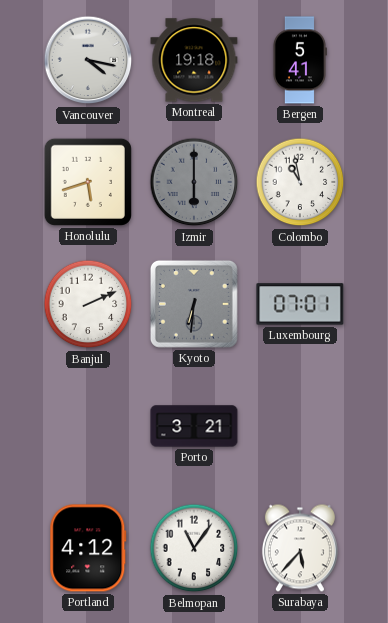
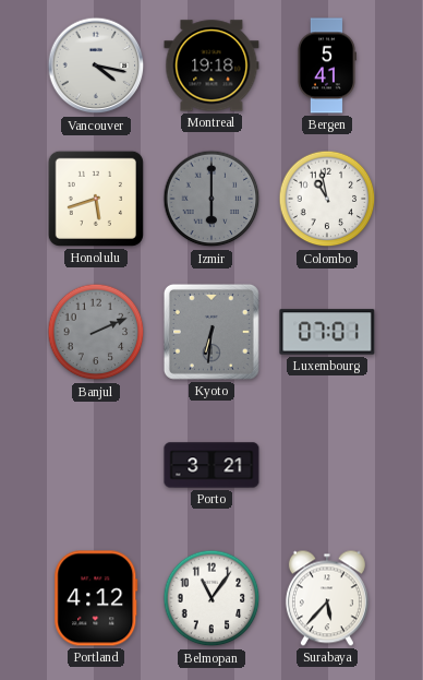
Banjul dial: white -> grey (96, 332)
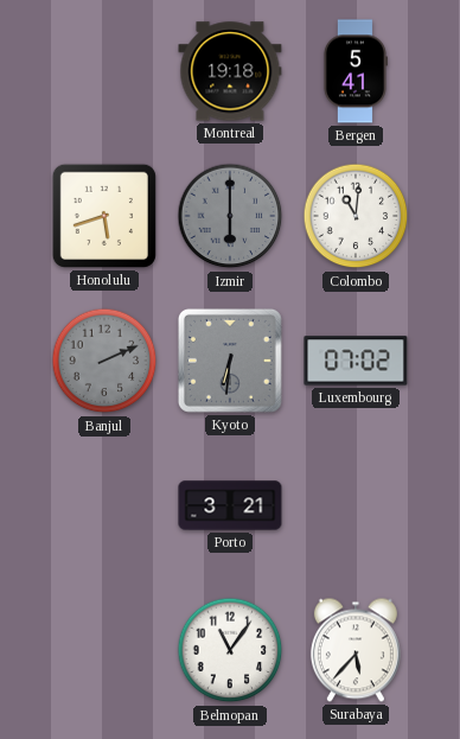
Vancouver: 4:17 -> none (96, 65)
Colombo: 10:58 -> 11:01 (356, 216)
Luxembourg: 07:01 -> 07:02 (356, 361)
Portland: 4:12 -> none (96, 598)
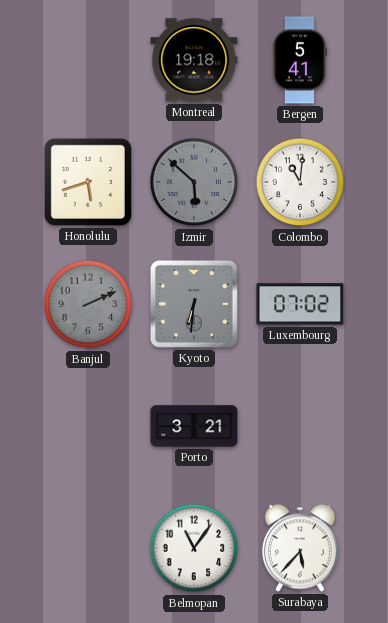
Izmir: 6:00 -> 5:52 (194, 182)
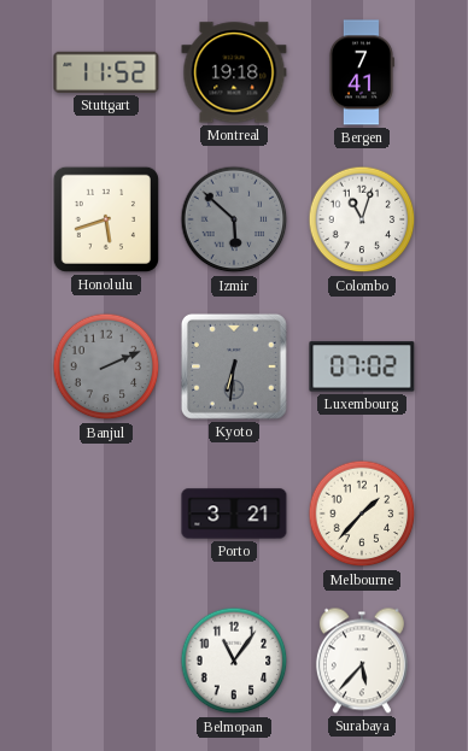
Stuttgart: none -> 11:52 (106, 72)
Bergen: 5:41 -> 7:41 (361, 72)
Colombo: 11:01 -> 11:03 (362, 219)
Melbourne: none -> 1:37 (362, 514)
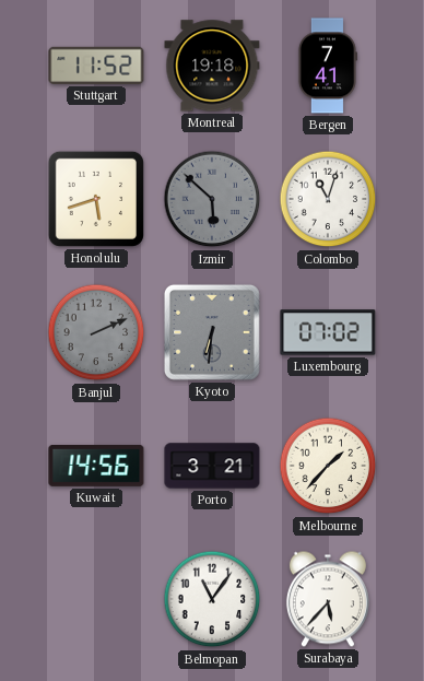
Kuwait: none -> 14:56 (96, 466)
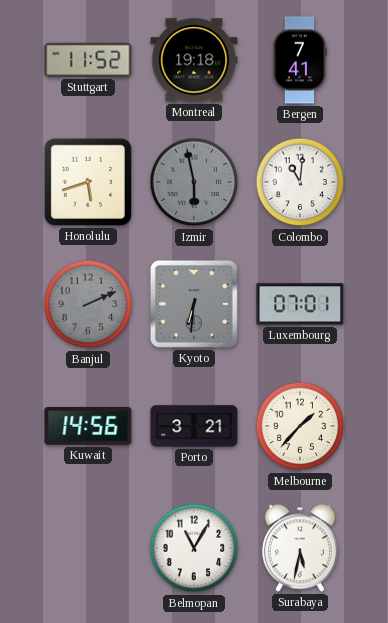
Izmir: 5:52 -> 5:58 (194, 182)
Colombo: 11:03 -> 11:01 (300, 182)
Luxembourg: 07:02 -> 07:01 (300, 304)
Belmopan: 11:06 -> 11:05 (194, 548)
Surabaya: 5:37 -> 5:32 (300, 548)
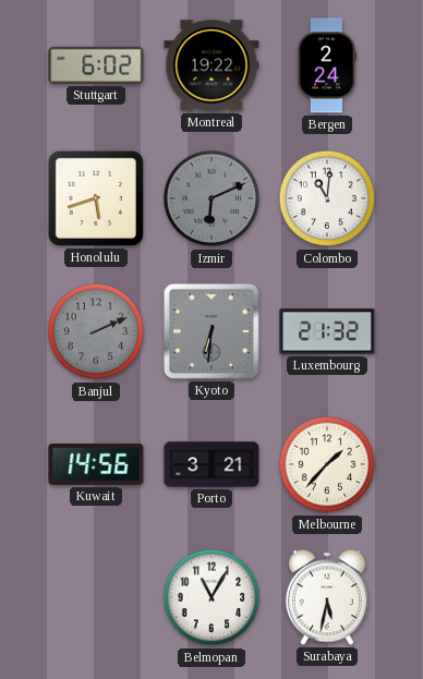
Stuttgart: 11:52 -> 6:02 (96, 65)
Montreal: 19:18 -> 19:22 (211, 65)
Bergen: 7:41 -> 2:24 (326, 65)
Izmir: 5:58 -> 6:11 (211, 198)
Luxembourg: 07:01 -> 21:32 (327, 331)
